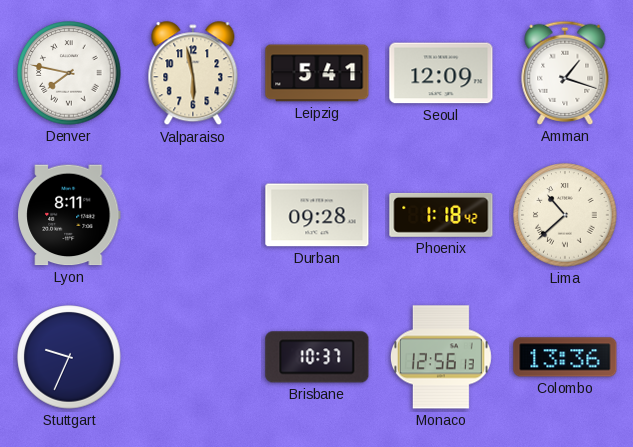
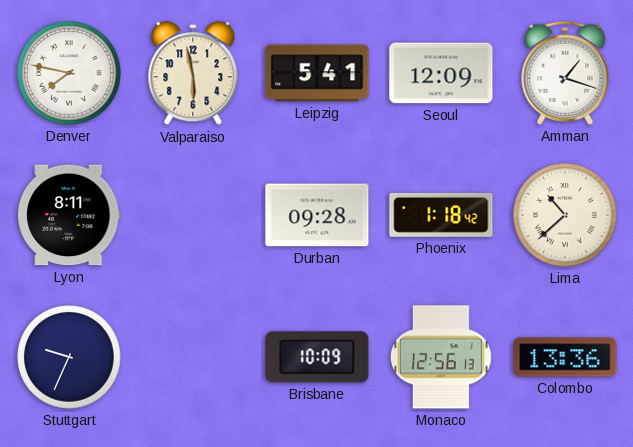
Brisbane: 10:37 -> 10:09 (317, 357)
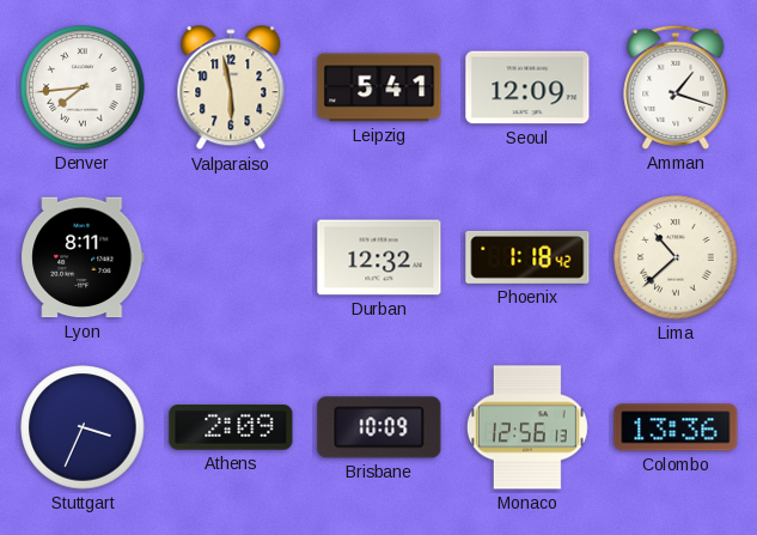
Denver: 7:47 -> 7:44 (83, 87)
Durban: 09:28 -> 12:32 (379, 257)
Stuttgart: 9:34 -> 3:34 (83, 427)
Athens: none -> 2:09 (231, 427)
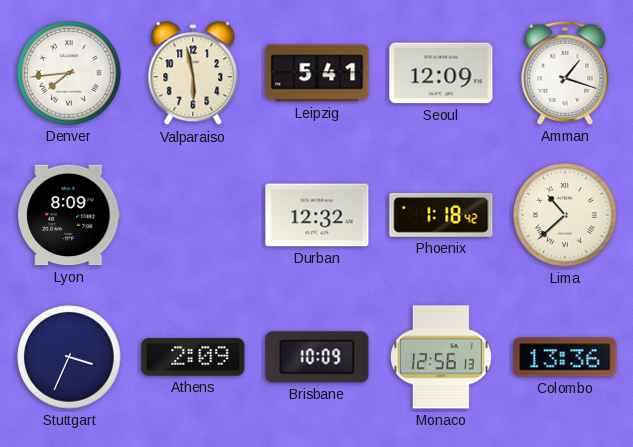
Lyon: 8:11 -> 8:09 (69, 215)
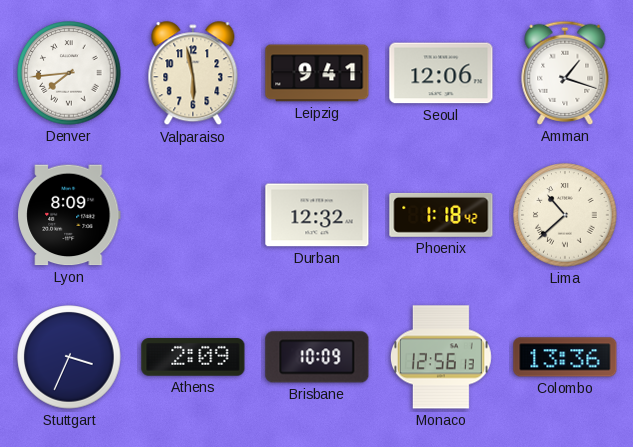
Leipzig: 5:41 -> 9:41 (317, 73)
Seoul: 12:09 -> 12:06 (441, 73)
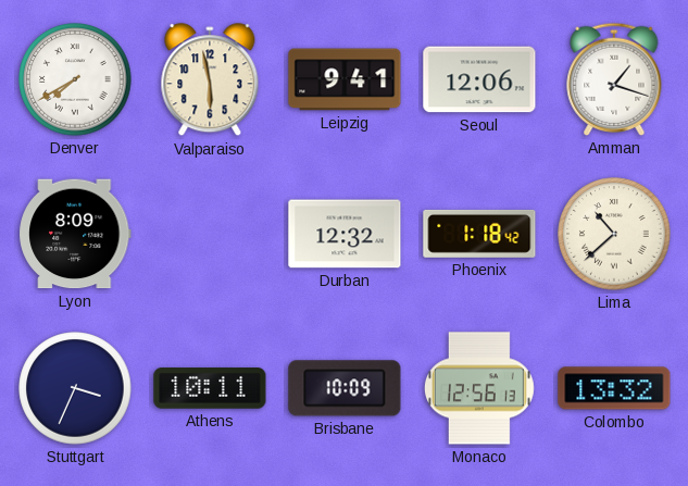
Denver: 7:44 -> 7:40 (75, 79)
Athens: 2:09 -> 10:11 (210, 388)
Colombo: 13:36 -> 13:32 (614, 388)
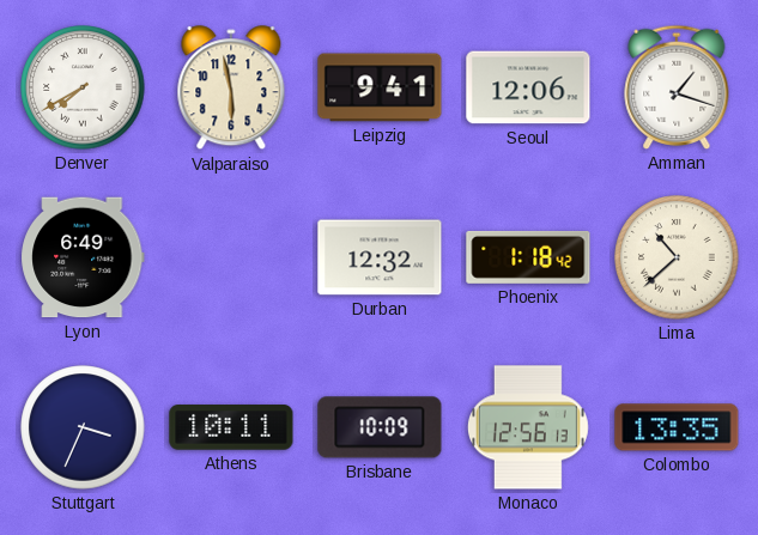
Lyon: 8:09 -> 6:49 (83, 257)
Colombo: 13:32 -> 13:35 (677, 427)
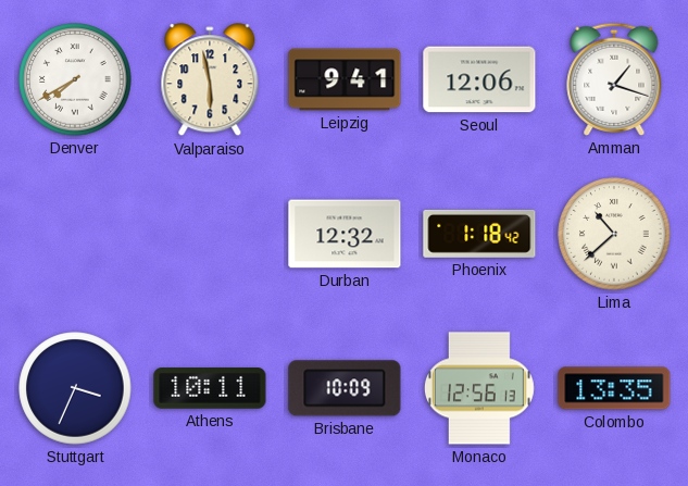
Lyon: 6:49 -> none (83, 257)
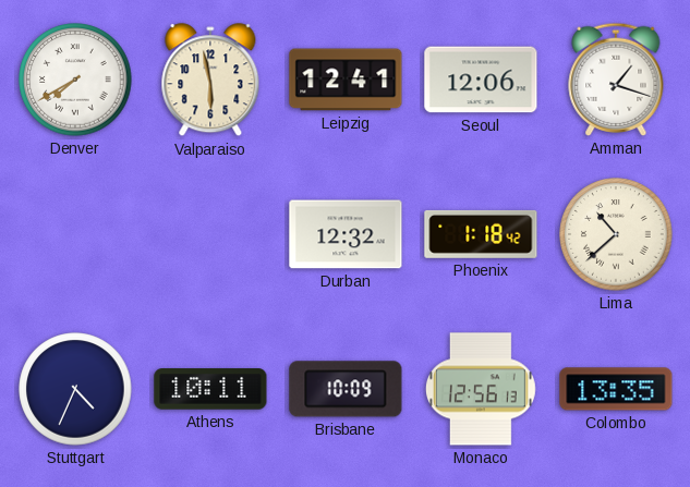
Leipzig: 9:41 -> 12:41 (346, 80)
Stuttgart: 3:34 -> 4:34 (75, 389)
